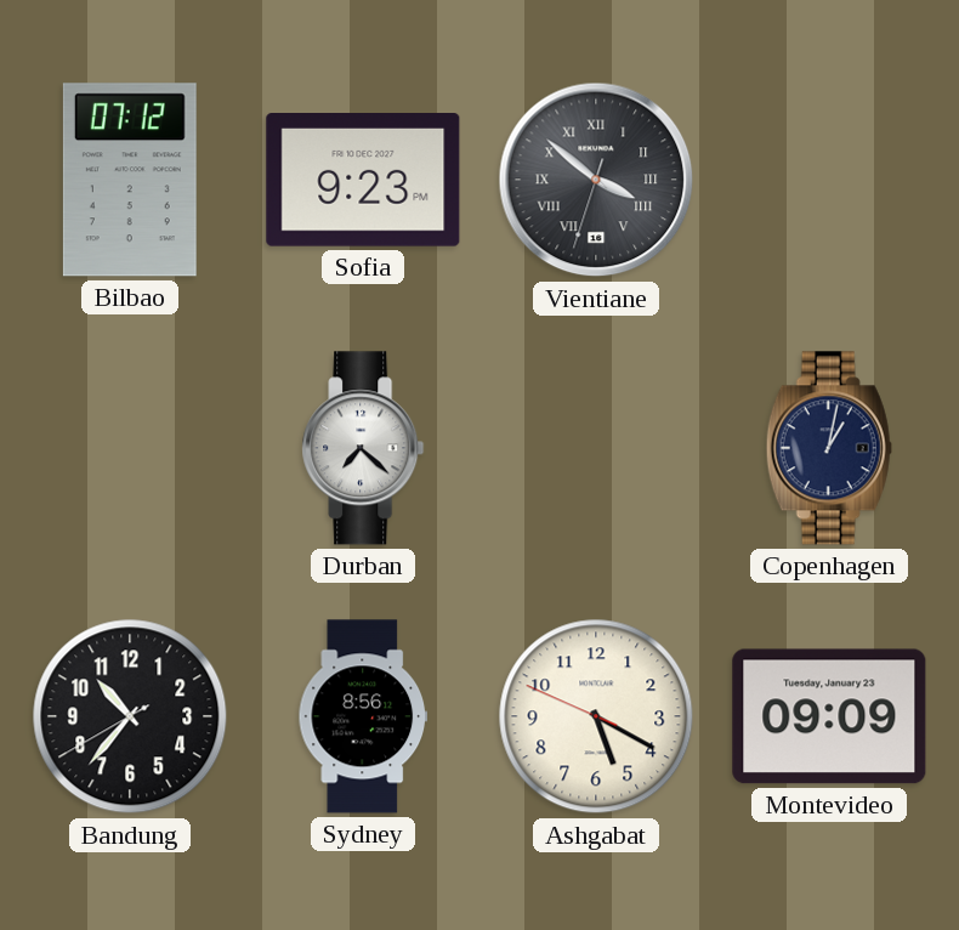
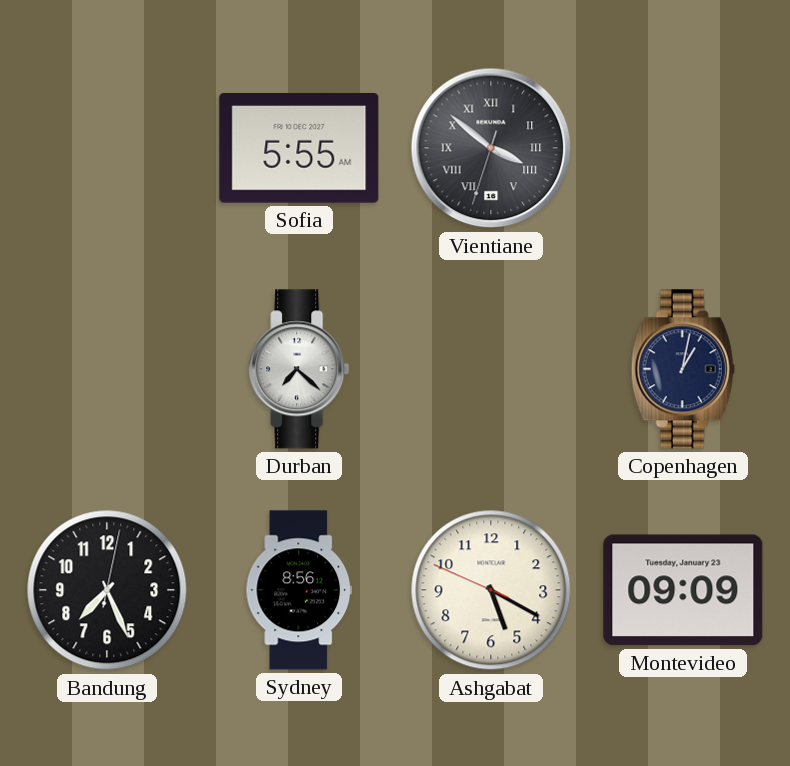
Bilbao: 07:12 -> none (130, 180)
Sofia: 9:23 -> 5:55 (299, 149)
Bandung: 10:36 -> 7:26 (107, 590)
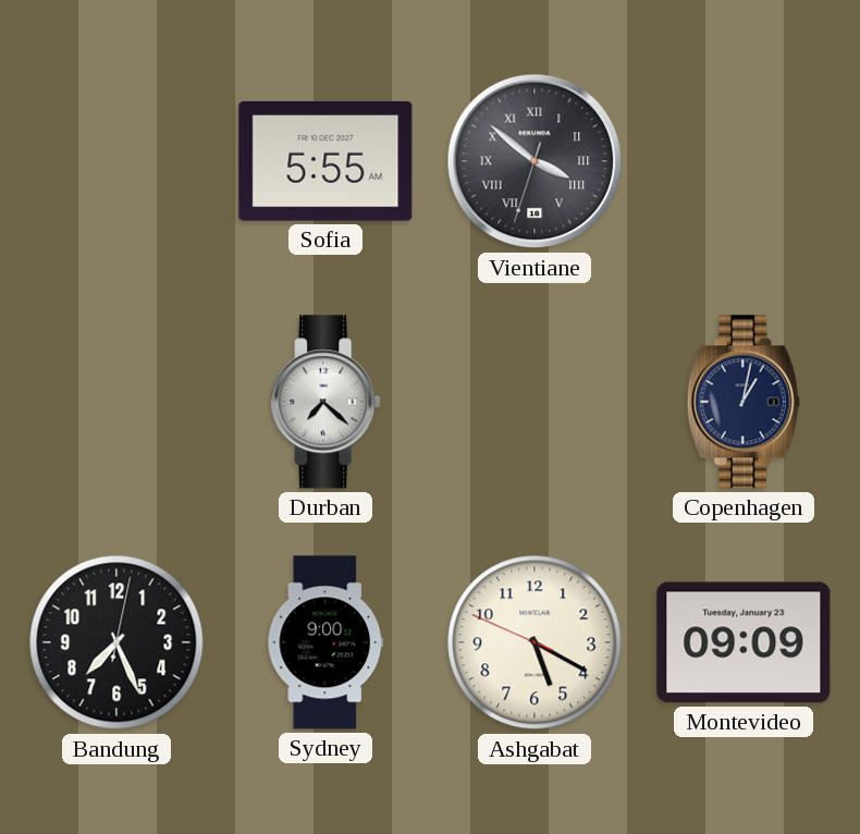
Sydney: 8:56 -> 9:00 (324, 642)
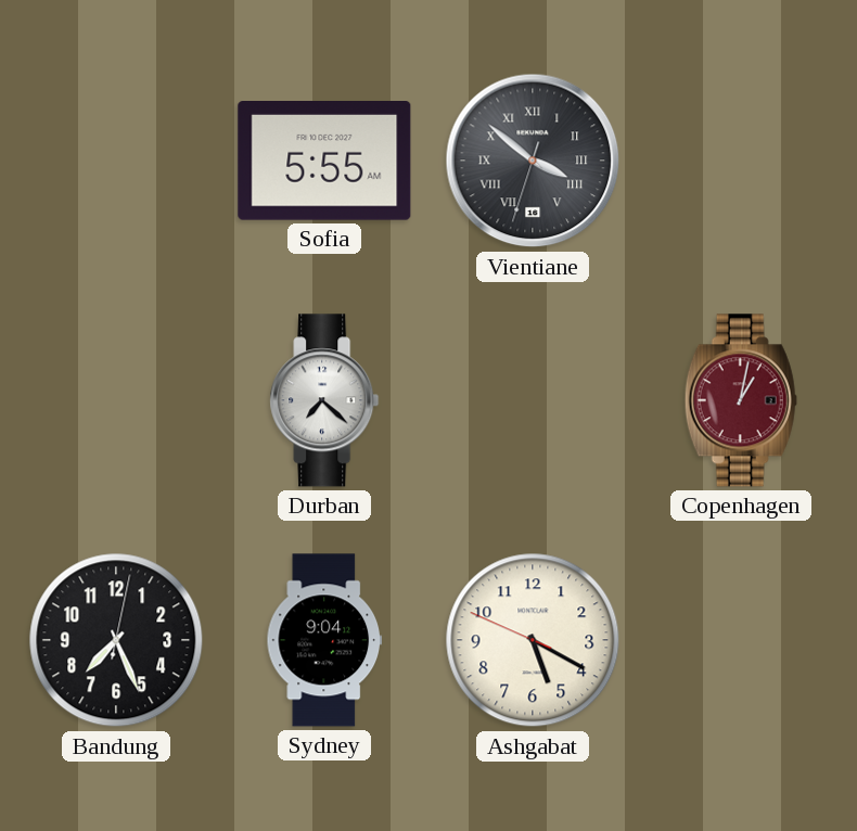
Copenhagen dial: navy -> burgundy (741, 400)
Sydney: 9:00 -> 9:04 (323, 640)
Montevideo: 09:09 -> none (744, 642)
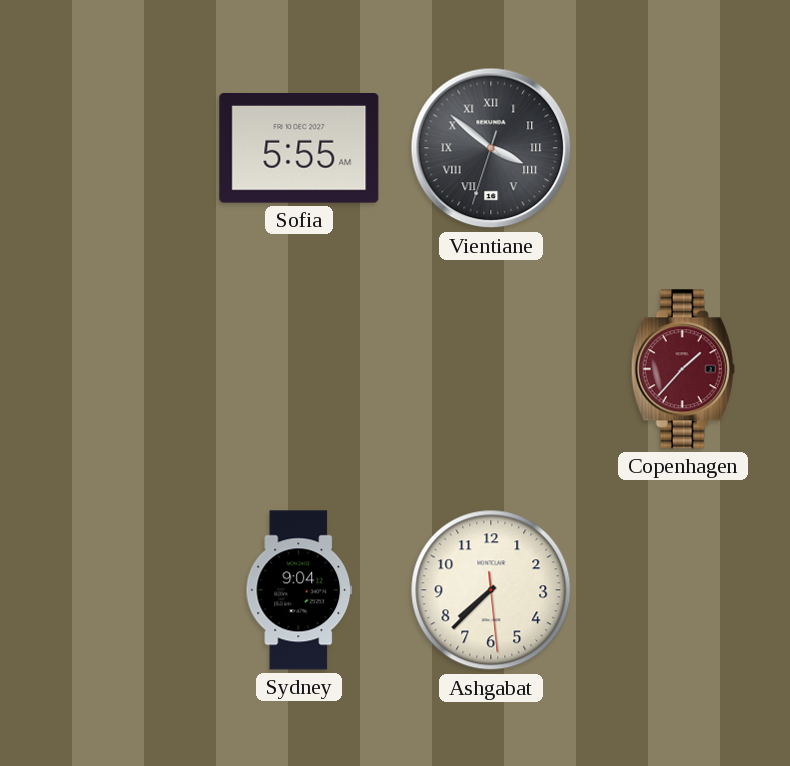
Durban: 7:22 -> none (324, 400)
Copenhagen: 1:02 -> 1:37 (683, 369)
Bandung: 7:26 -> none (116, 640)
Ashgabat: 5:19 -> 7:37 (491, 590)
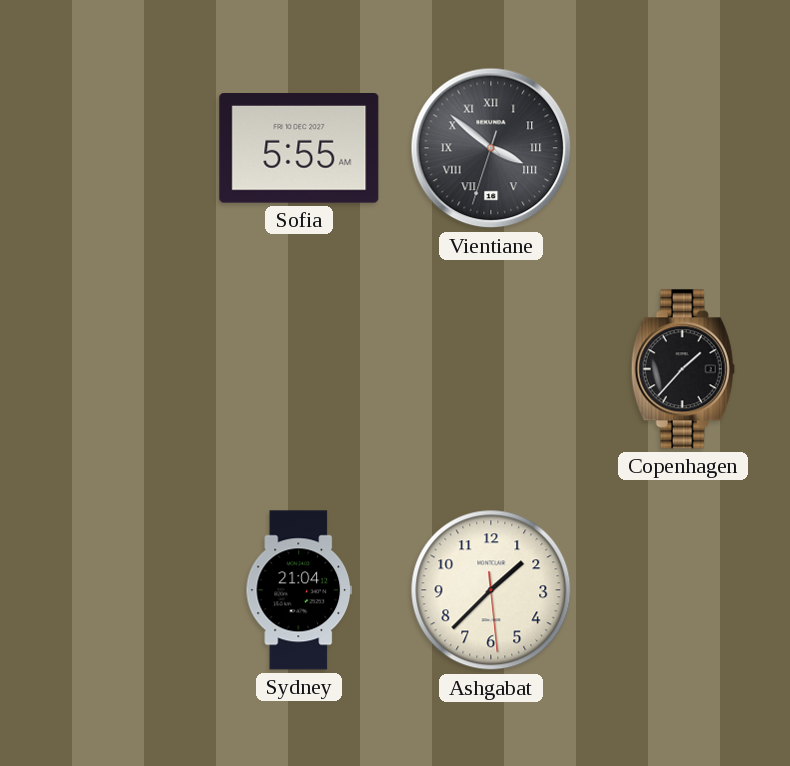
Copenhagen dial: burgundy -> black (683, 369)
Sydney: 9:04 -> 21:04 (298, 590)
Ashgabat: 7:37 -> 1:37 (491, 590)
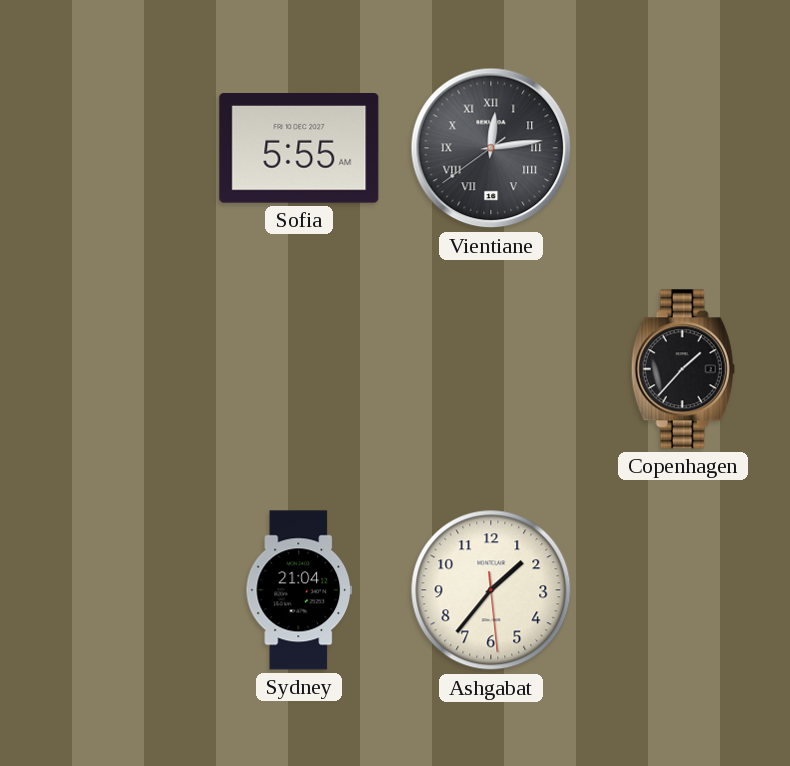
Vientiane: 3:51 -> 12:13 (491, 148)
Ashgabat: 1:37 -> 1:36 (491, 590)
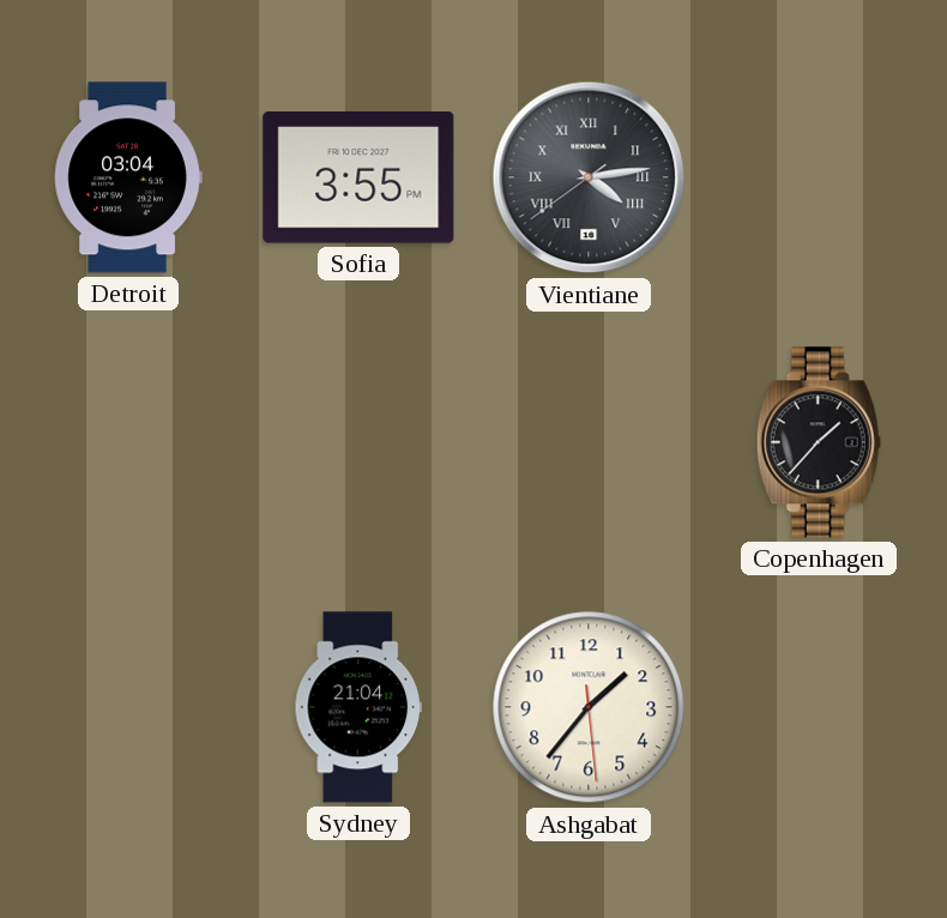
Detroit: none -> 03:04 (128, 177)
Sofia: 5:55 -> 3:55 (358, 179)
Vientiane: 12:13 -> 4:13 (589, 177)
